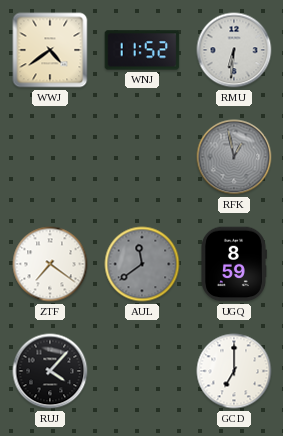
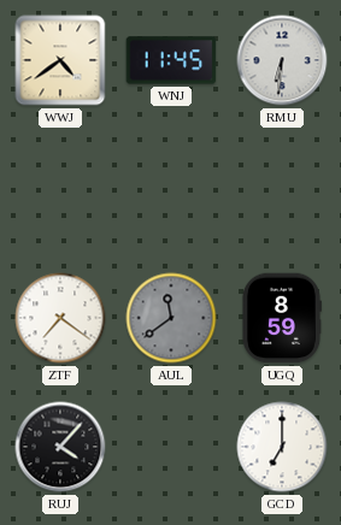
WNJ: 11:52 -> 11:45 (171, 60)
RFK: 12:58 -> none (234, 157)
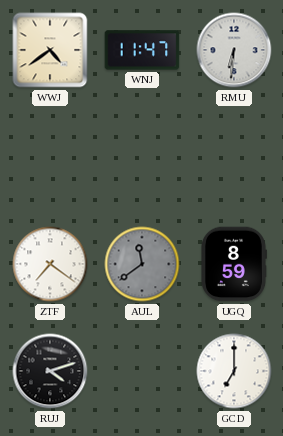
WNJ: 11:45 -> 11:47 (142, 50)
RUJ: 4:07 -> 4:12 (50, 371)
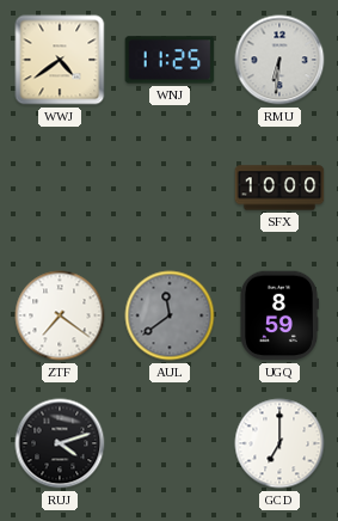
WNJ: 11:47 -> 11:25 (170, 60)
SFX: none -> 10:00 (279, 188)
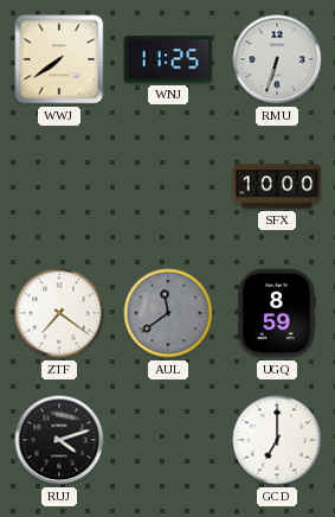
WWJ: 4:39 -> 7:39 (59, 59)
RMU: 6:31 -> 6:33 (277, 59)
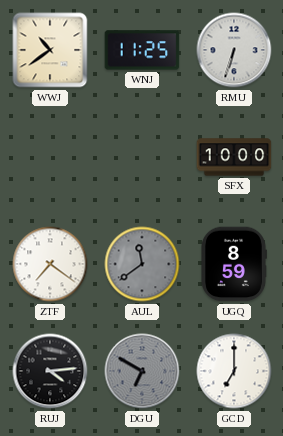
WWJ: 7:39 -> 10:39 (50, 50)
RUJ: 4:12 -> 4:14 (50, 371)
DGU: none -> 6:50 (142, 371)
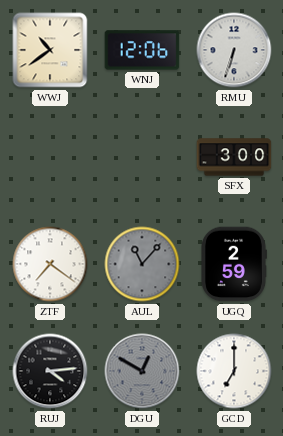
WNJ: 11:25 -> 12:06 (142, 50)
SFX: 10:00 -> 3:00 (234, 157)
AUL: 11:39 -> 11:07 (142, 264)
UGQ: 8:59 -> 2:59 (234, 264)
DGU: 6:50 -> 12:50 (142, 371)
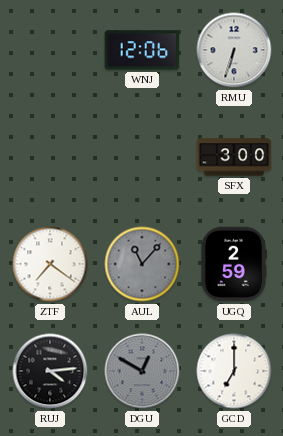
WWJ: 10:39 -> none (50, 50)
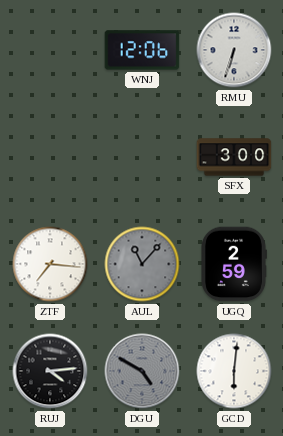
ZTF: 7:21 -> 7:16 (50, 264)
DGU: 12:50 -> 4:50 (142, 371)
GCD: 7:00 -> 6:01 (234, 371)
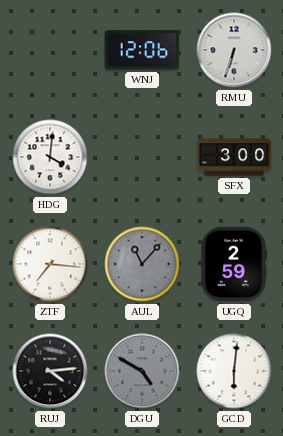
HDG: none -> 4:01 (50, 157)
